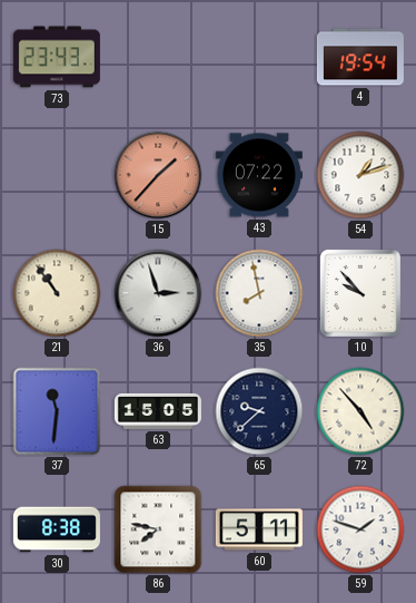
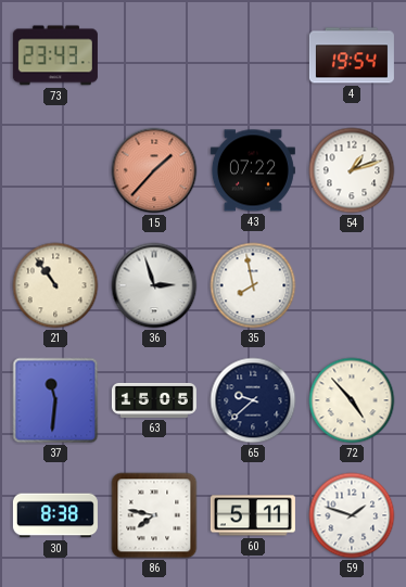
10: 9:53 -> none (360, 293)
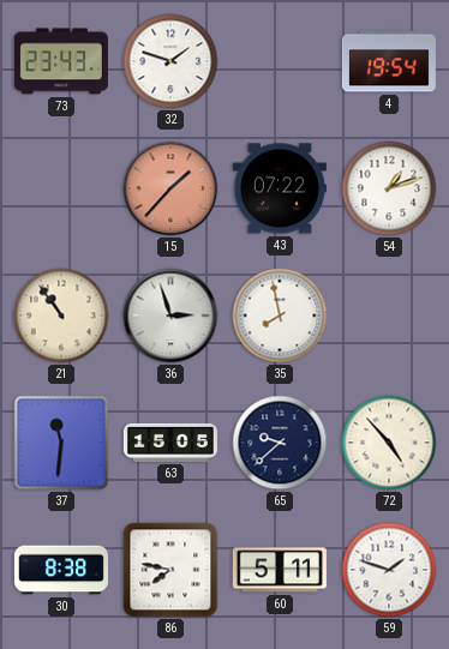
32: none -> 1:48 (170, 61)
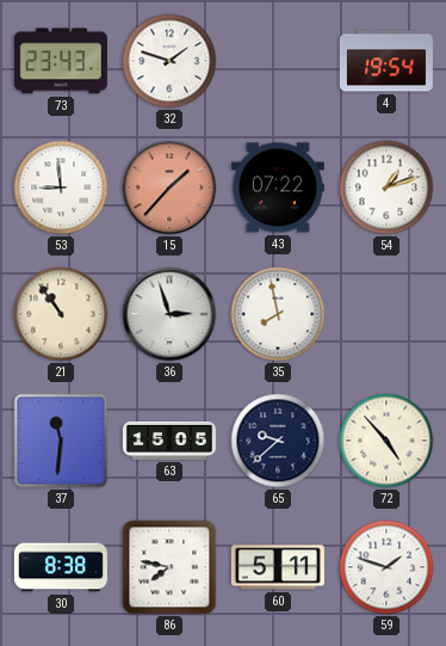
53: none -> 8:59 (61, 187)
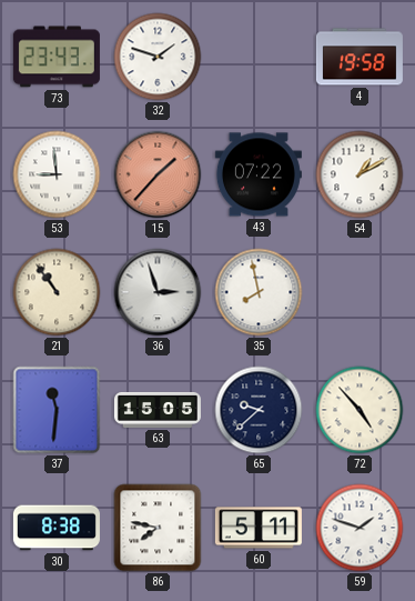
4: 19:54 -> 19:58 (360, 57)
54: 1:12 -> 1:10 (360, 174)
